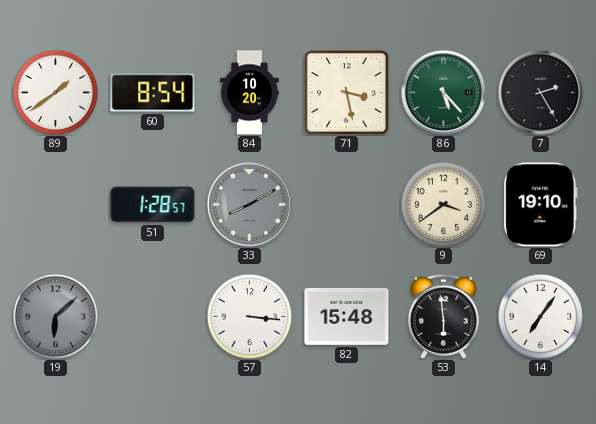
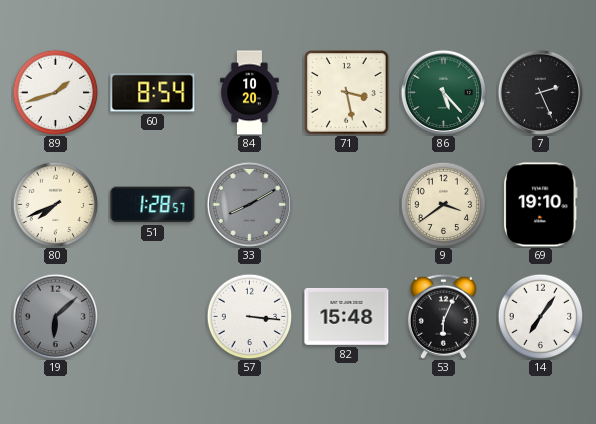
89: 1:39 -> 1:42 (55, 92)
7: 2:25 -> 2:26 (540, 92)
80: none -> 7:41 (55, 204)
53: 5:59 -> 6:04 (443, 316)
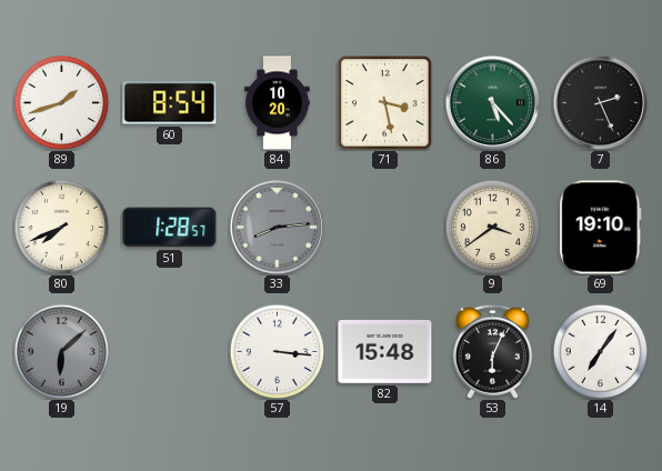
33: 8:10 -> 8:14 (277, 227)
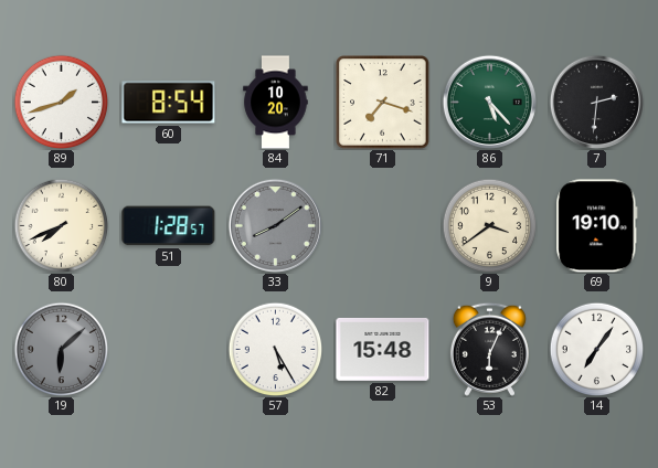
71: 3:28 -> 7:18 (383, 103)
7: 2:26 -> 2:31 (596, 102)
33: 8:14 -> 8:09 (275, 225)
57: 3:16 -> 5:25 (275, 349)
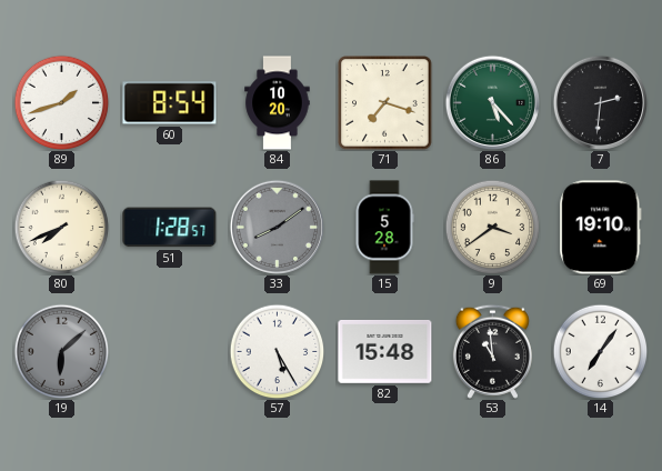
15: none -> 5:28 (384, 228)
53: 6:04 -> 10:59 (492, 351)
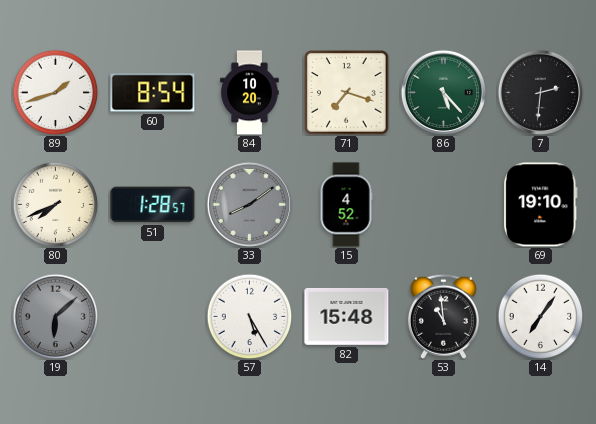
15: 5:28 -> 4:52 (346, 205)
9: 3:39 -> none (492, 227)
